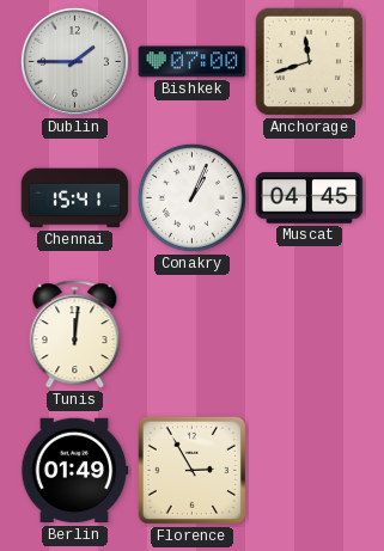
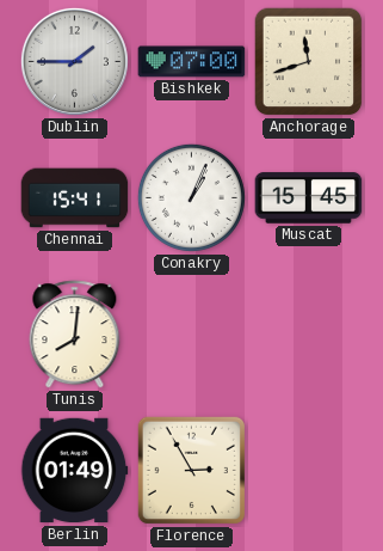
Muscat: 04:45 -> 15:45 (309, 198)
Tunis: 12:01 -> 8:01 (75, 335)
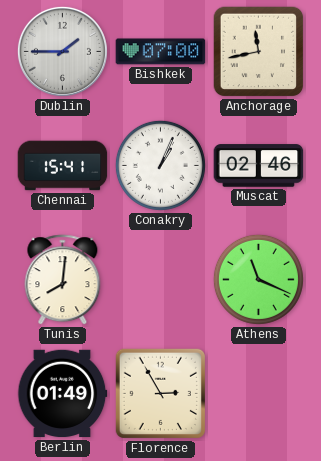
Anchorage: 11:42 -> 11:43 (259, 52)
Muscat: 15:45 -> 02:46 (259, 166)
Athens: none -> 11:19 (258, 279)
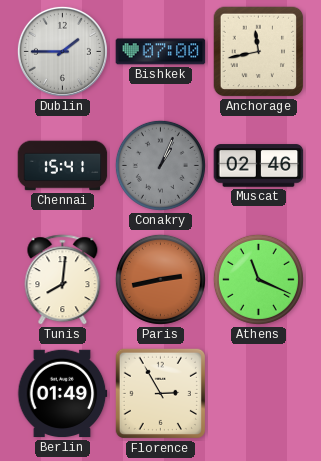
Conakry dial: white -> grey (160, 165)
Paris: none -> 2:43 (160, 279)
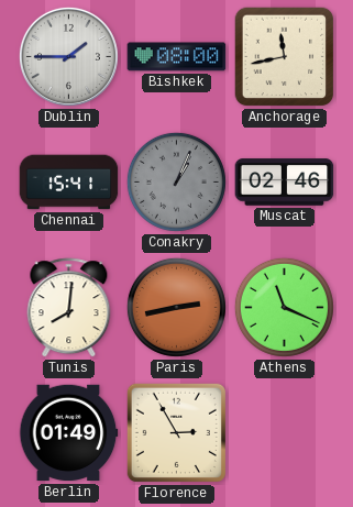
Bishkek: 07:00 -> 08:00 (177, 57)
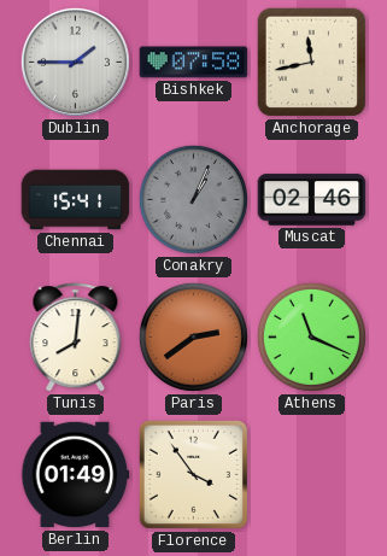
Bishkek: 08:00 -> 07:58 (194, 63)
Paris: 2:43 -> 2:39 (193, 336)
Florence: 2:55 -> 3:54 (193, 474)
